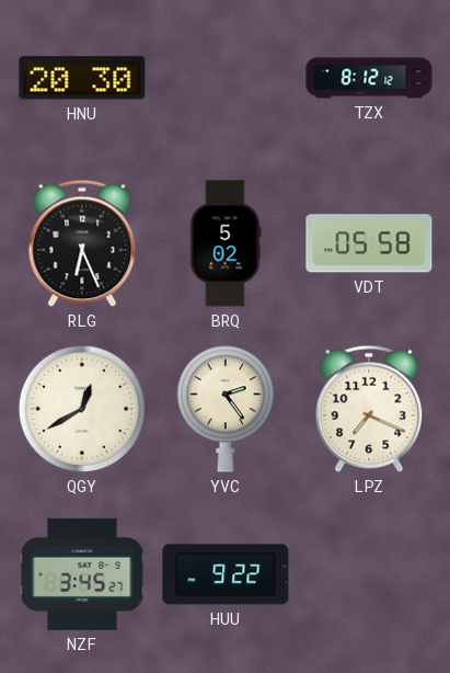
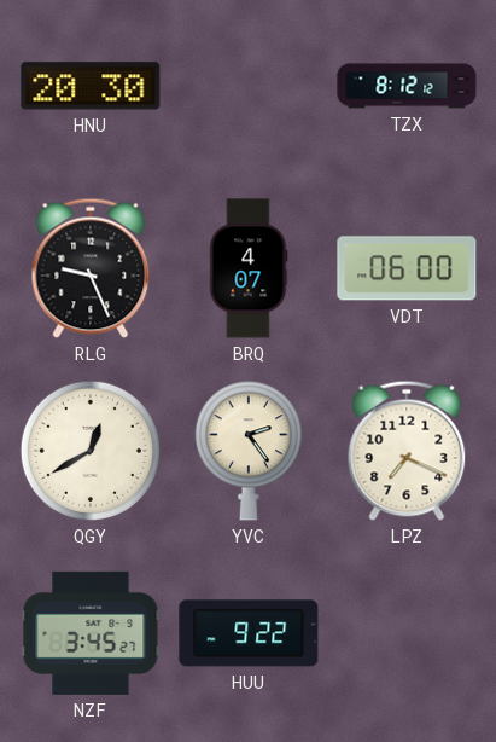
RLG: 6:26 -> 9:26 (91, 268)
BRQ: 5:02 -> 4:07 (249, 268)
VDT: 05:58 -> 06:00 (407, 268)
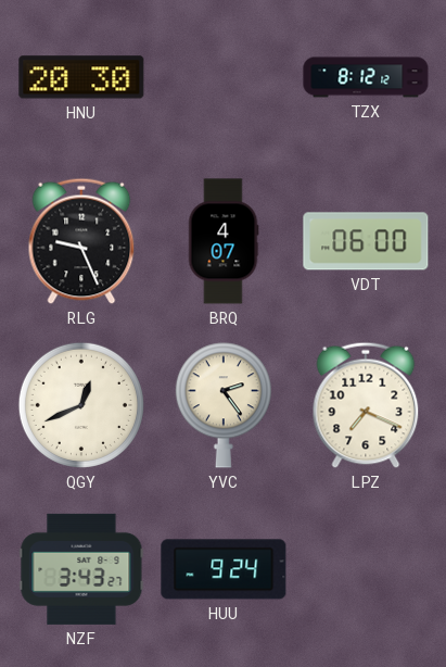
QGY: 12:40 -> 12:41 (81, 405)
NZF: 3:45 -> 3:43 (81, 569)
HUU: 9:22 -> 9:24 (224, 569)
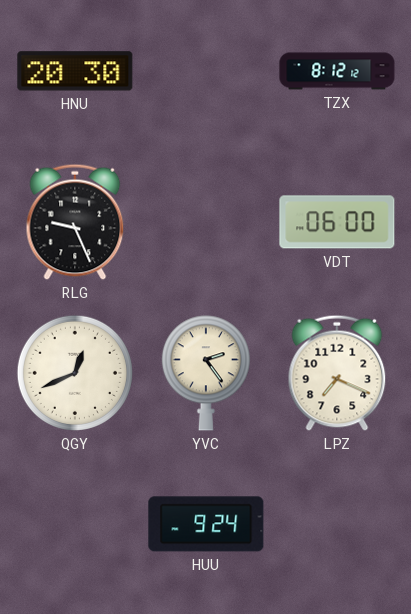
BRQ: 4:07 -> none (224, 241)
NZF: 3:43 -> none (81, 569)
